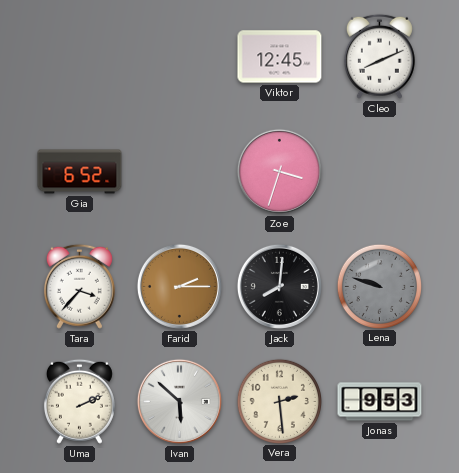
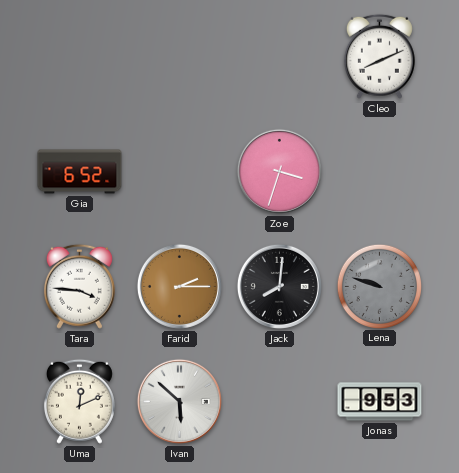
Viktor: 12:45 -> none (280, 57)
Tara: 3:37 -> 3:46 (79, 286)
Uma: 2:11 -> 12:11 (79, 401)
Vera: 2:29 -> none (279, 401)
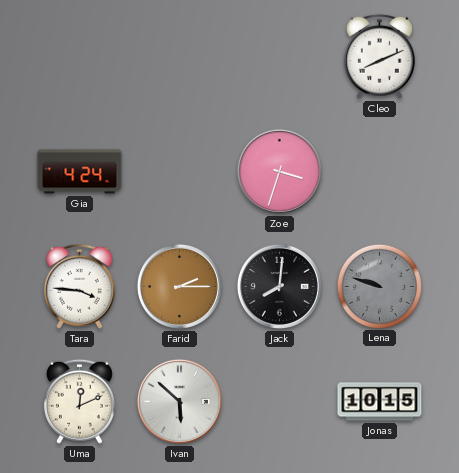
Gia: 6:52 -> 4:24 (80, 172)
Jonas: 9:53 -> 10:15 (380, 402)
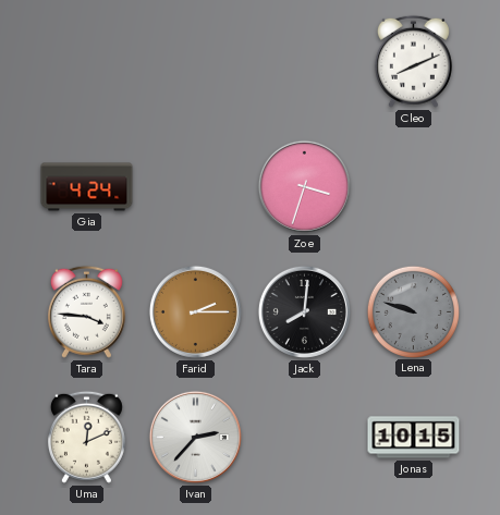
Ivan: 5:52 -> 2:37 (195, 437)
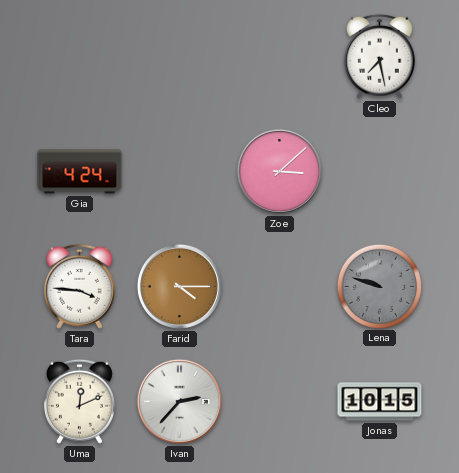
Cleo: 8:11 -> 7:28 (379, 56)
Zoe: 3:33 -> 3:08 (279, 171)
Farid: 2:15 -> 4:15 (179, 286)
Jack: 8:01 -> none (304, 311)
